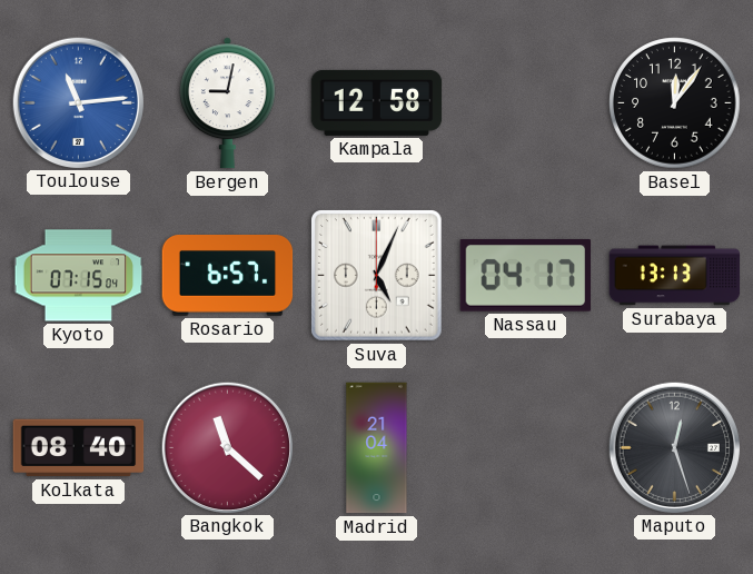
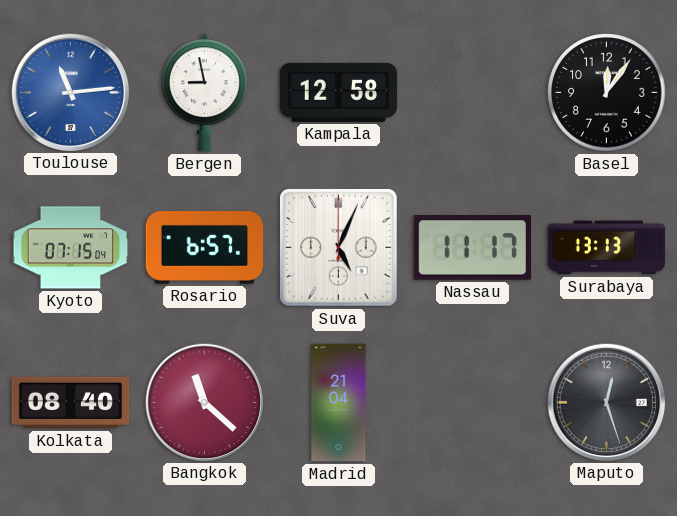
Bergen: 9:02 -> 8:58 (205, 93)
Nassau: 04:17 -> 11:17 (473, 248)
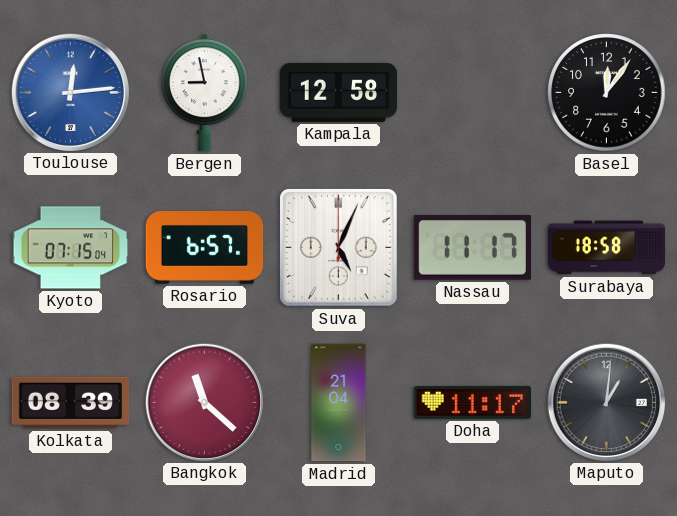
Toulouse: 11:14 -> 12:14 (70, 92)
Surabaya: 13:13 -> 18:58 (607, 248)
Kolkata: 08:40 -> 08:39 (71, 403)
Doha: none -> 11:17 (473, 402)
Maputo: 12:27 -> 1:01 (606, 402)
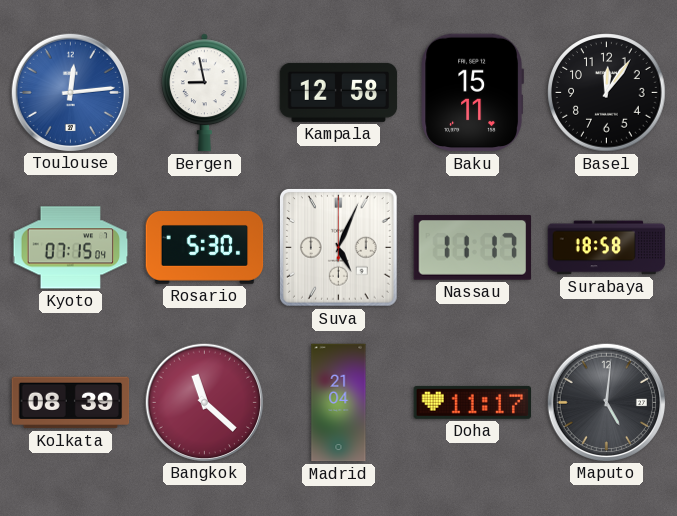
Baku: none -> 15:11 (472, 93)
Rosario: 6:57 -> 5:30 (205, 248)
Maputo: 1:01 -> 5:01 (606, 402)
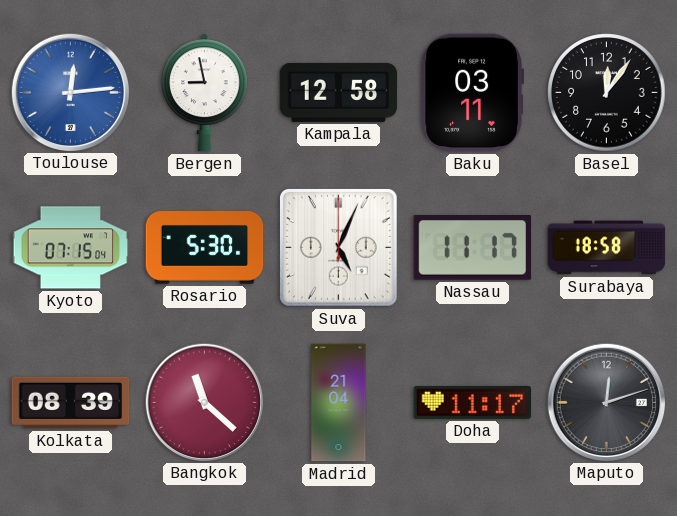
Baku: 15:11 -> 03:11 (472, 93)
Maputo: 5:01 -> 12:12 (606, 402)
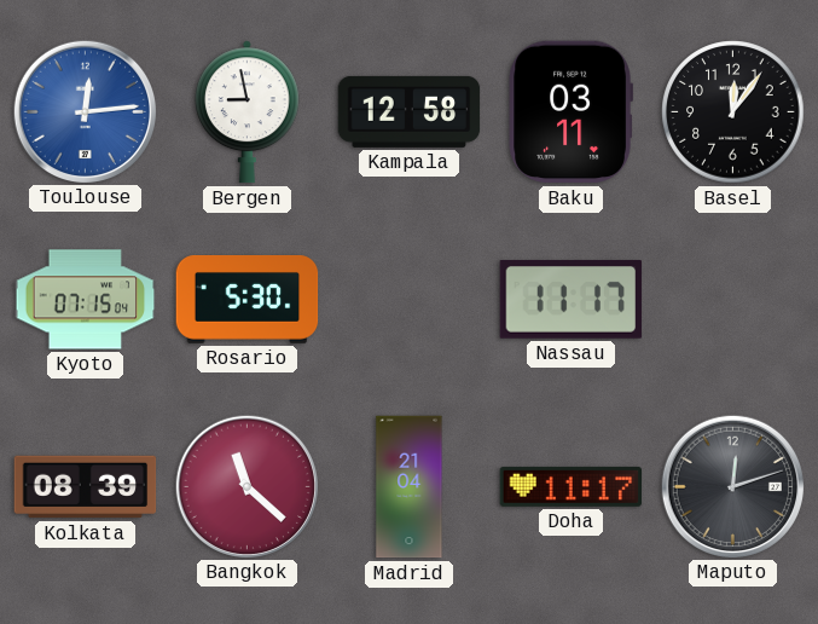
Suva: 5:04 -> none (338, 247)
Surabaya: 18:58 -> none (607, 248)
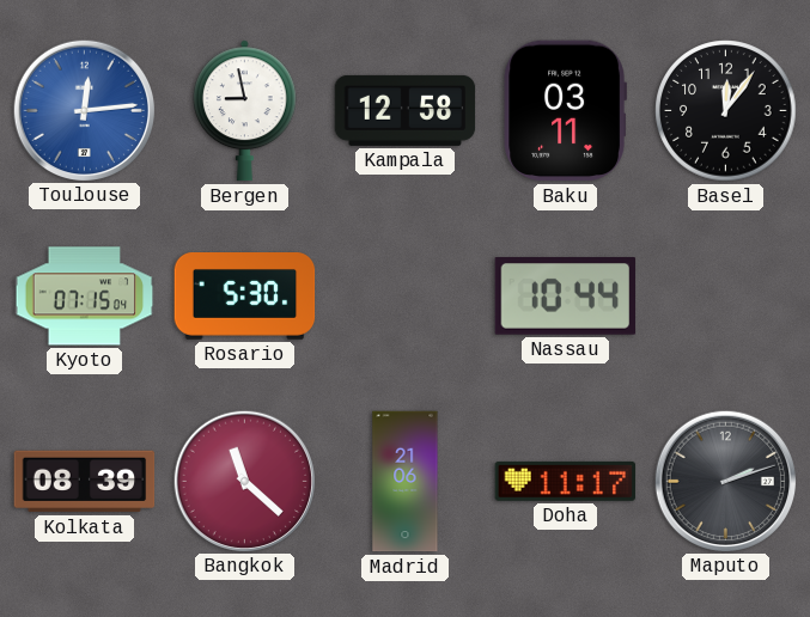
Nassau: 11:17 -> 10:44 (566, 297)
Madrid: 21:04 -> 21:06 (406, 482)
Maputo: 12:12 -> 2:12 (725, 481)
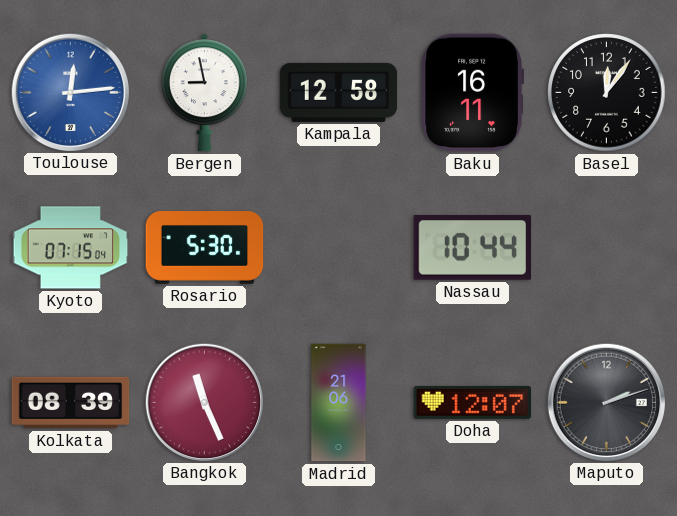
Baku: 03:11 -> 16:11 (472, 93)
Bangkok: 11:22 -> 11:26 (204, 402)
Doha: 11:17 -> 12:07 (473, 402)
